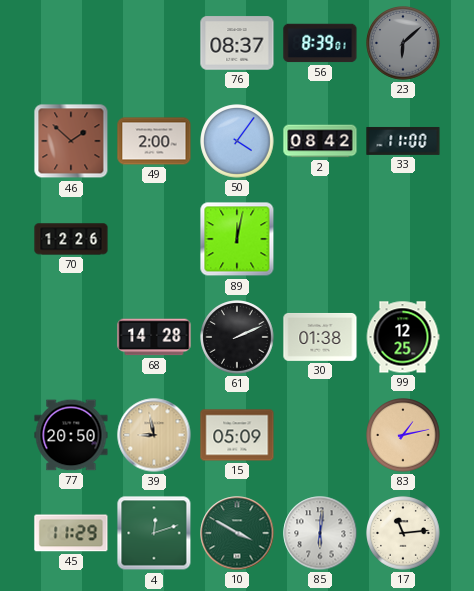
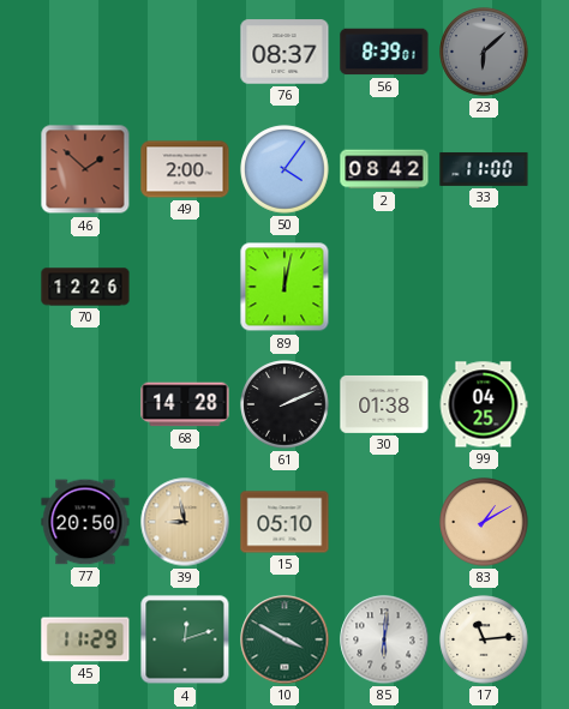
99: 12:25 -> 04:25 (484, 404)
15: 05:09 -> 05:10 (284, 522)
83: 1:13 -> 1:10 (484, 522)
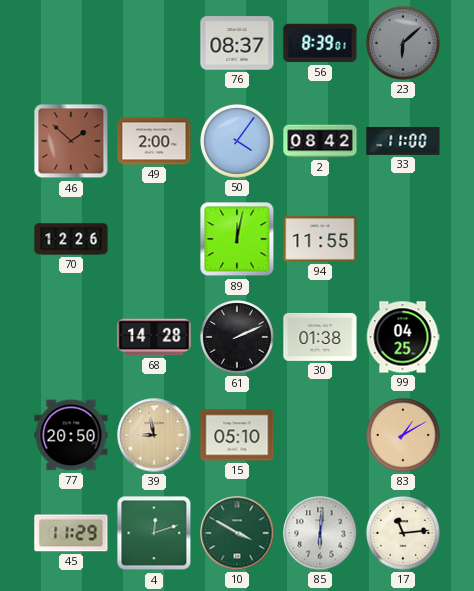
94: none -> 11:55 (320, 239)
